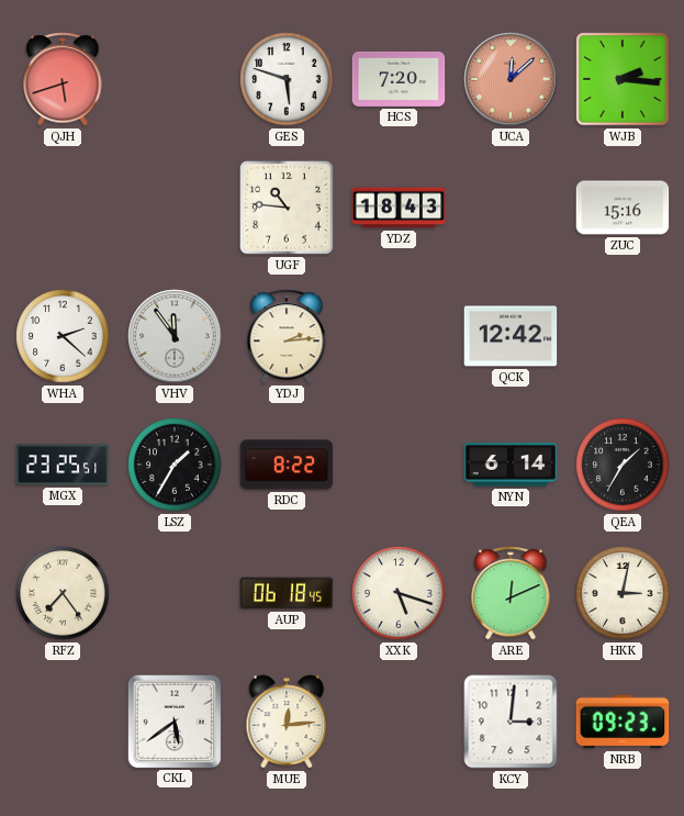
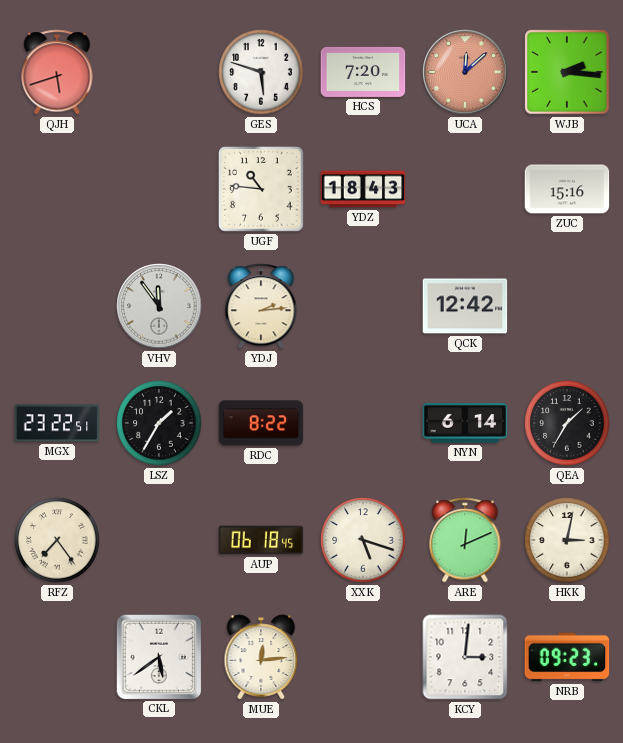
WHA: 2:22 -> none (63, 336)
MGX: 23:25 -> 23:22 (57, 423)
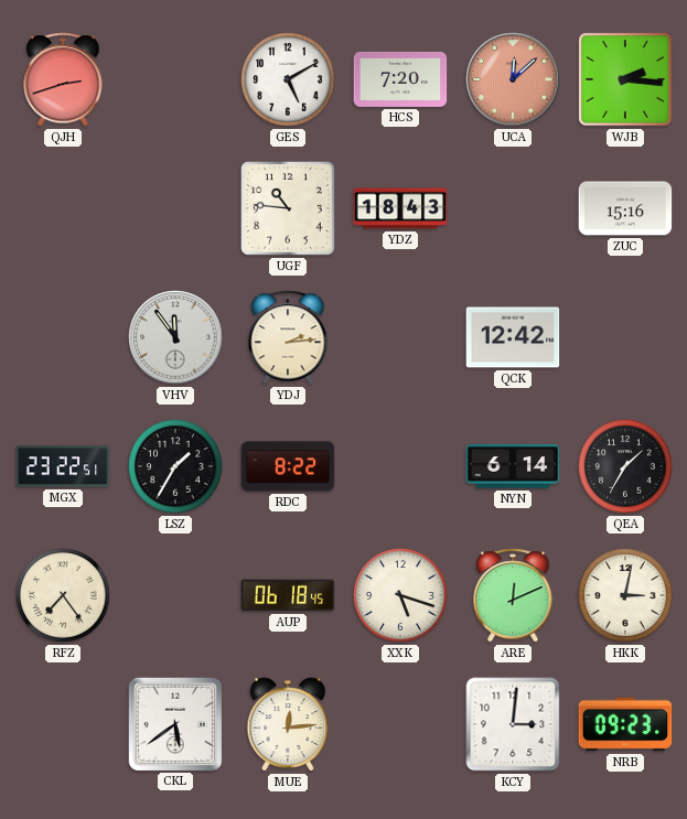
QJH: 5:42 -> 2:42 (63, 79)
GES: 5:48 -> 5:10 (288, 79)
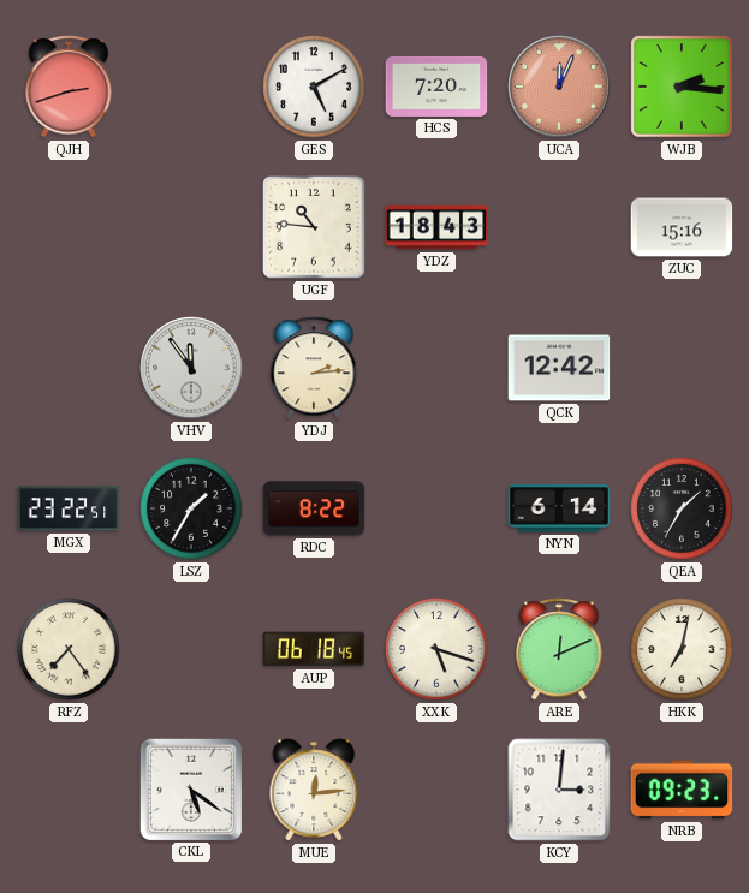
UCA: 12:08 -> 12:04 (559, 87)
HKK: 3:02 -> 7:02 (682, 649)
CKL: 5:39 -> 5:21 (190, 788)
